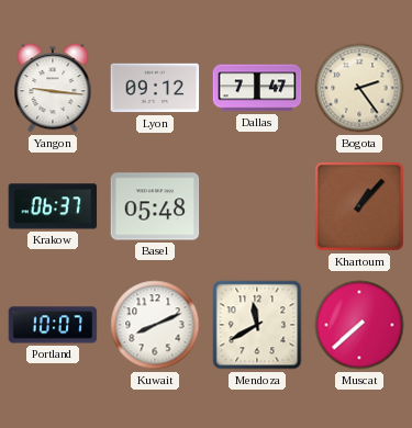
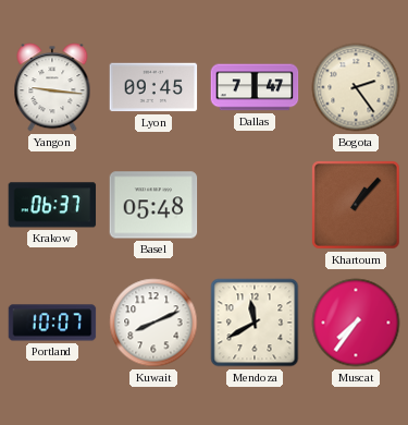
Lyon: 09:12 -> 09:45 (153, 87)
Muscat: 7:38 -> 7:36 (356, 323)
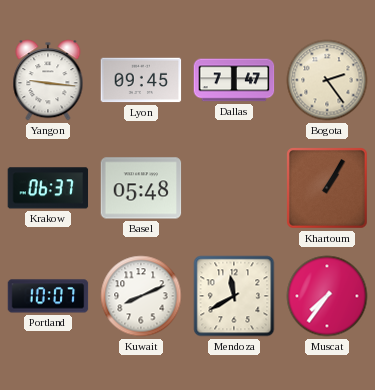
Khartoum: 1:07 -> 1:05 (327, 188)
